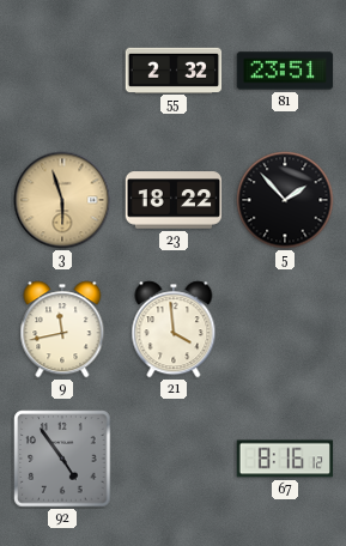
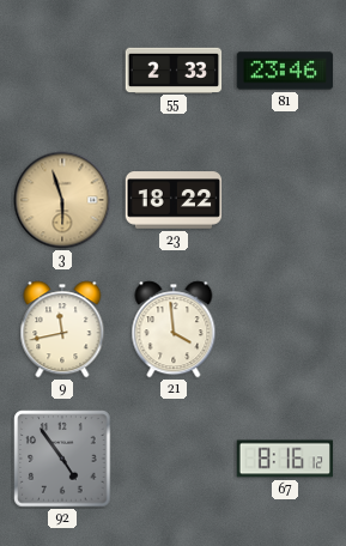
55: 2:32 -> 2:33 (174, 69)
81: 23:51 -> 23:46 (285, 71)
5: 1:53 -> none (285, 200)
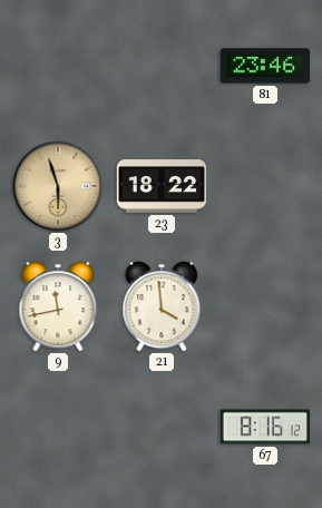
55: 2:33 -> none (174, 69)
92: 4:54 -> none (62, 459)
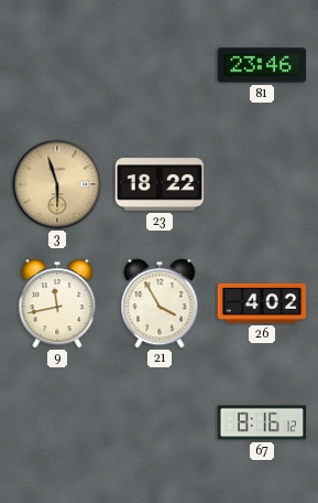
21: 3:59 -> 3:55 (160, 303)
26: none -> 4:02 (262, 303)
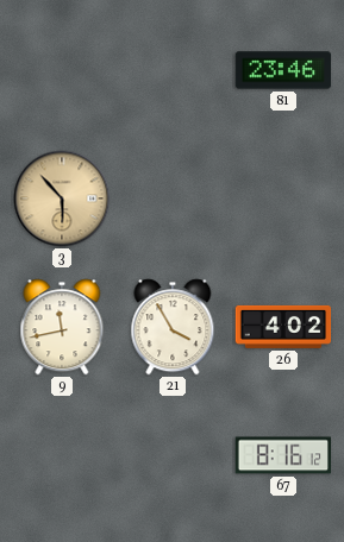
3: 5:57 -> 5:53 (62, 198)
23: 18:22 -> none (160, 184)
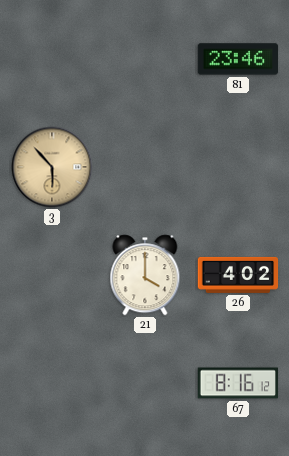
9: 11:43 -> none (62, 327)
21: 3:55 -> 4:00 (145, 275)
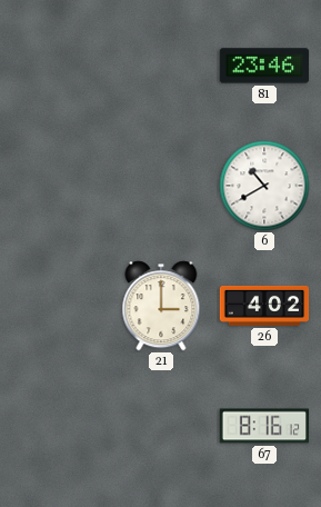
3: 5:53 -> none (52, 167)
6: none -> 10:40 (264, 186)
21: 4:00 -> 3:00 (161, 306)
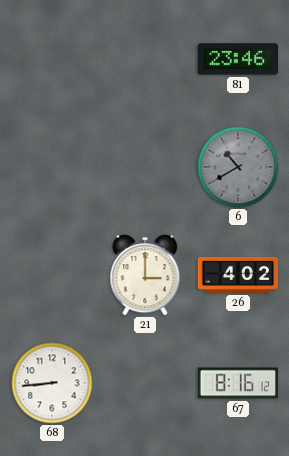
6 dial: white -> grey (238, 167)
68: none -> 8:44 (52, 383)
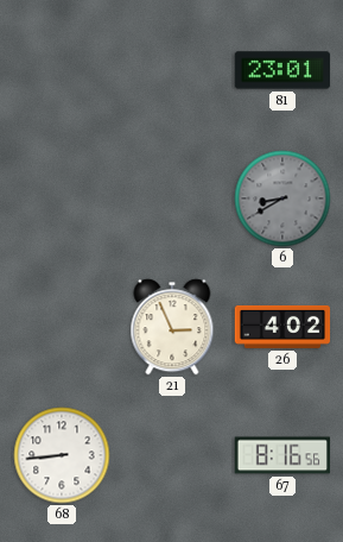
81: 23:46 -> 23:01 (282, 70)
6: 10:40 -> 8:40 (282, 198)
21: 3:00 -> 2:56 (172, 327)
67: 8:16:12 -> 8:16:56 (282, 455)
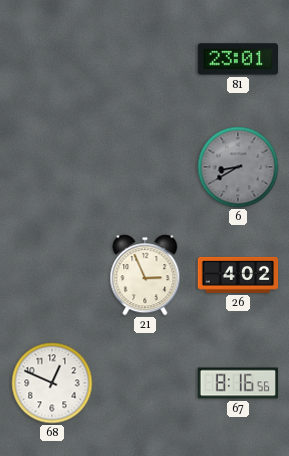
68: 8:44 -> 12:49 (52, 383)
